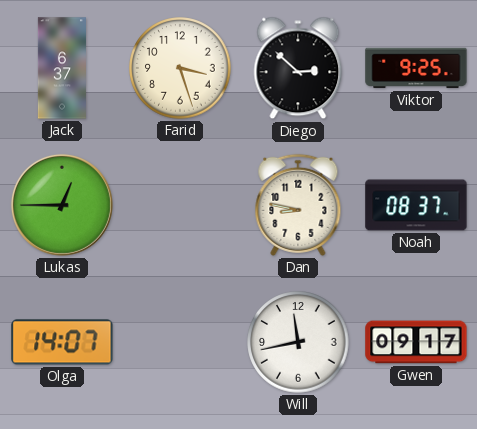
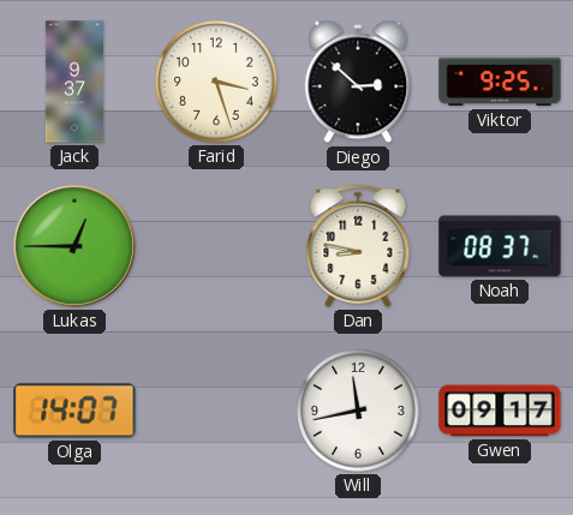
Jack: 6:37 -> 9:37 (74, 82)
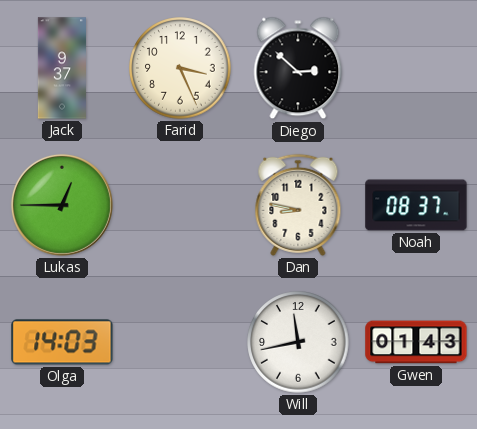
Farid: 3:27 -> 3:26 (180, 68)
Viktor: 9:25 -> none (500, 82)
Olga: 14:07 -> 14:03 (62, 342)
Gwen: 09:17 -> 01:43 (416, 342)
